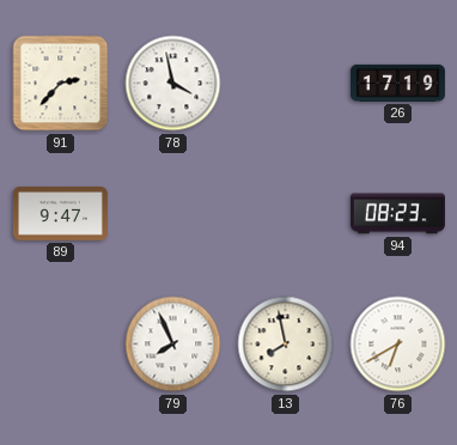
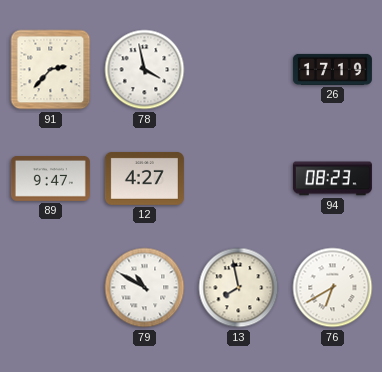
12: none -> 4:27 (144, 178)
79: 7:56 -> 10:50 (145, 288)
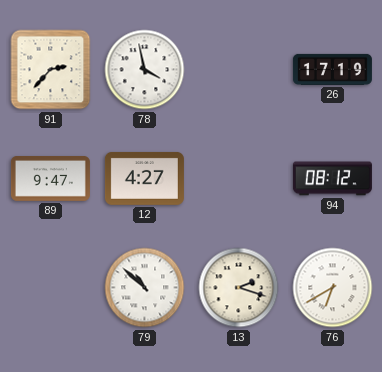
94: 08:23 -> 08:12 (332, 179)
79: 10:50 -> 10:52 (145, 288)
13: 7:58 -> 2:18 (239, 288)
